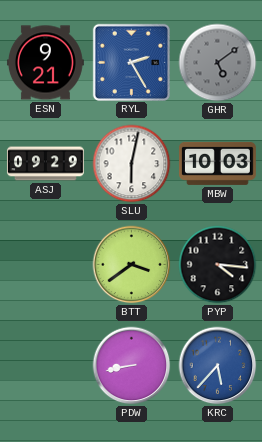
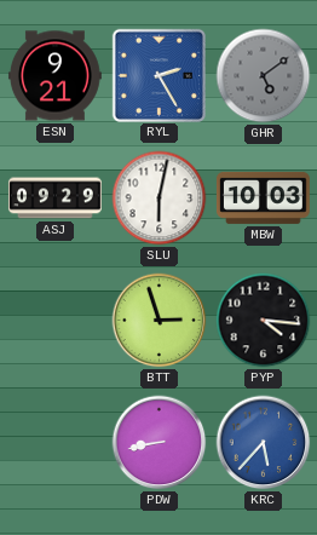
BTT: 3:39 -> 2:57 (160, 321)
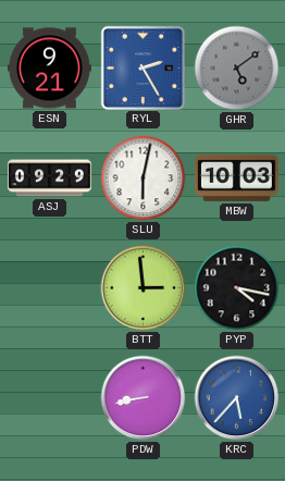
BTT: 2:57 -> 2:59 (144, 288)
PYP: 4:16 -> 4:17 (237, 288)
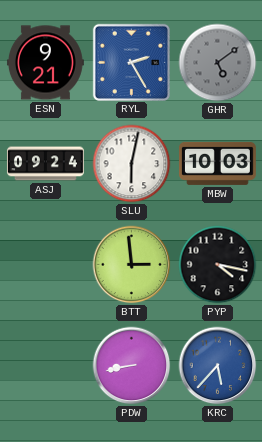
ASJ: 09:29 -> 09:24 (45, 164)
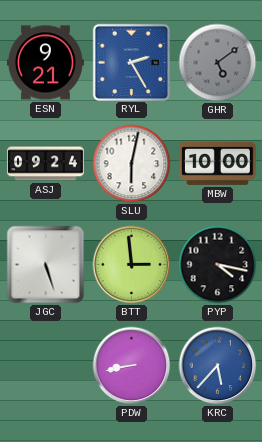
MBW: 10:03 -> 10:00 (217, 163)
JGC: none -> 5:27 (46, 265)
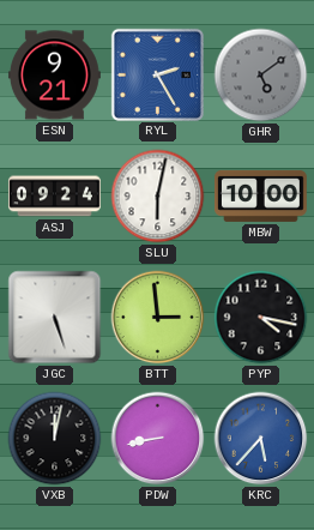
VXB: none -> 12:02 (55, 439)
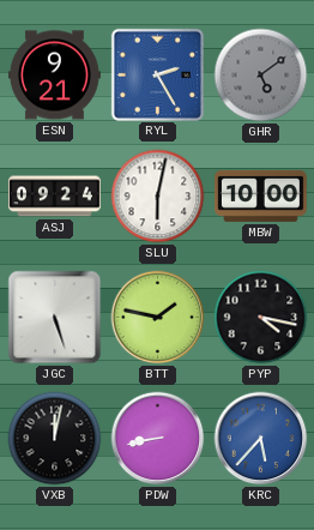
BTT: 2:59 -> 1:47 (158, 318)
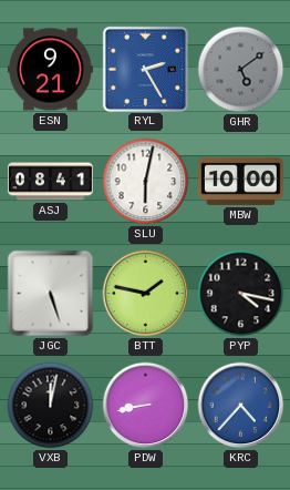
ASJ: 09:24 -> 08:41 (50, 182)
KRC: 5:37 -> 4:37 (241, 406)
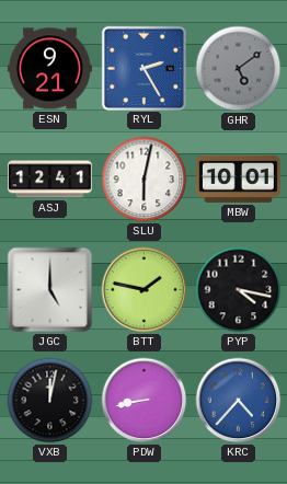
ASJ: 08:41 -> 12:41 (49, 180)
MBW: 10:00 -> 10:01 (238, 178)
JGC: 5:27 -> 5:00 (50, 290)
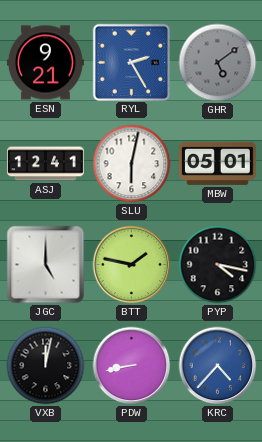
MBW: 10:01 -> 05:01 (217, 163)
